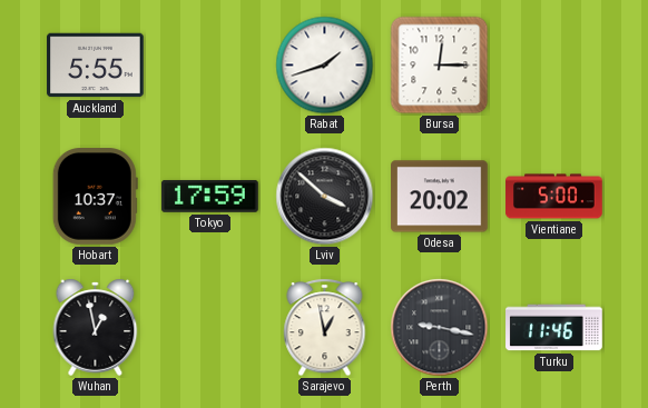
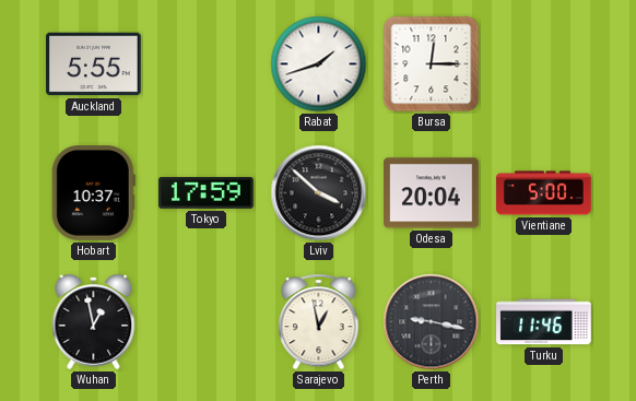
Odesa: 20:02 -> 20:04 (432, 193)
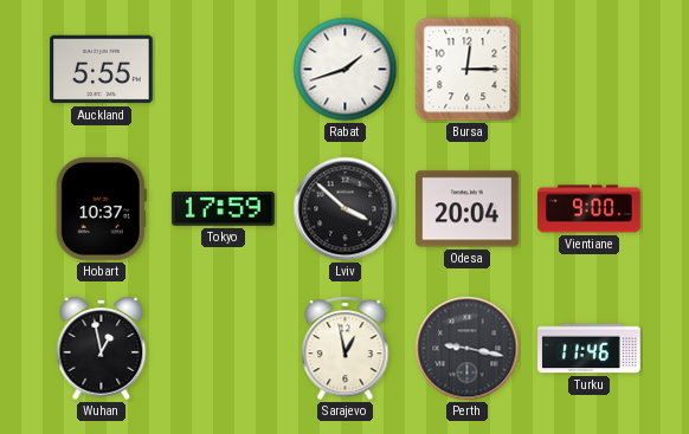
Vientiane: 5:00 -> 9:00 (590, 209)
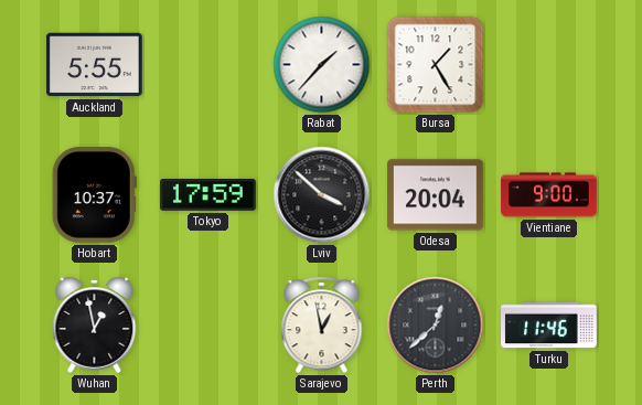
Rabat: 1:42 -> 1:37 (322, 65)
Bursa: 12:15 -> 1:25 (436, 65)
Perth: 9:17 -> 12:38 (436, 326)
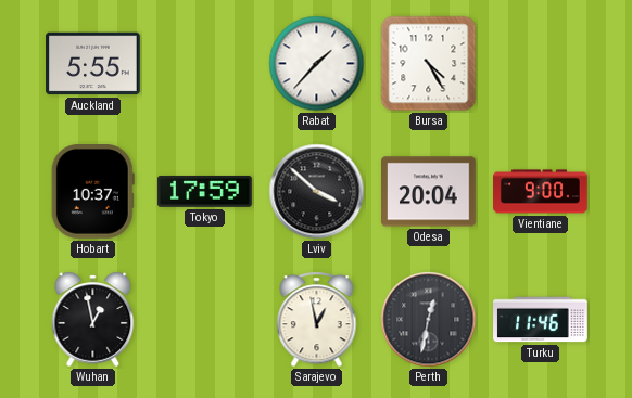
Bursa: 1:25 -> 4:25 (429, 64)
Perth: 12:38 -> 12:32 (429, 320)
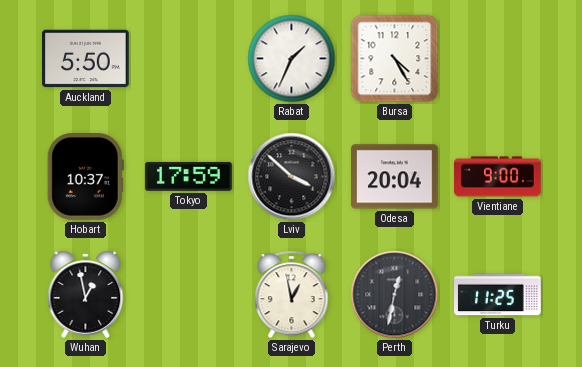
Auckland: 5:55 -> 5:50 (86, 59)
Rabat: 1:37 -> 1:34 (292, 59)
Turku: 11:46 -> 11:25 (498, 295)
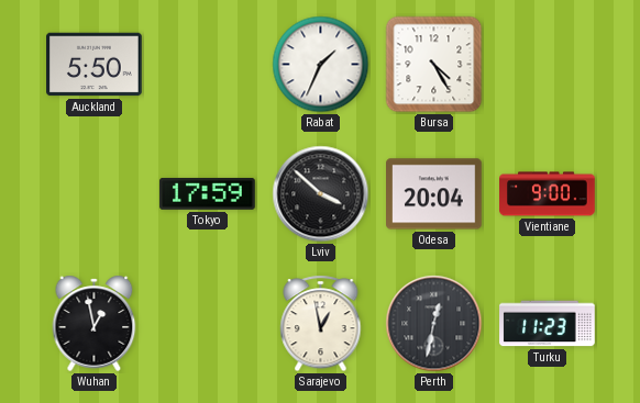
Hobart: 10:37 -> none (85, 177)
Turku: 11:25 -> 11:23 (548, 324)
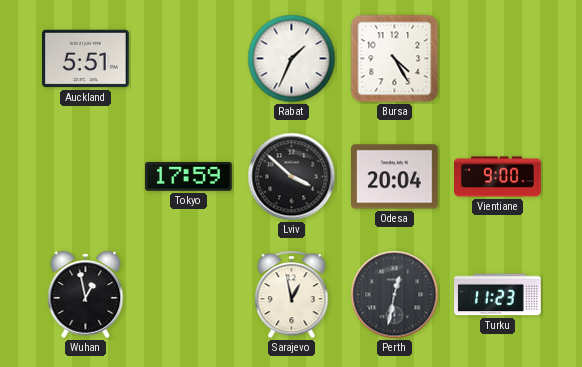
Auckland: 5:50 -> 5:51 (86, 59)
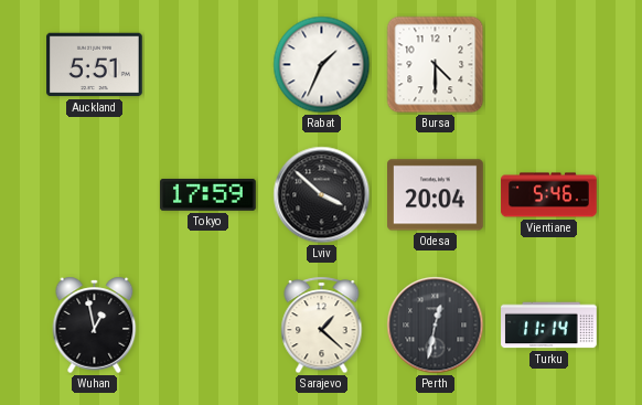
Bursa: 4:25 -> 4:30 (436, 65)
Vientiane: 9:00 -> 5:46 (549, 195)
Sarajevo: 12:58 -> 1:22 (322, 326)
Turku: 11:23 -> 11:14 (549, 326)
